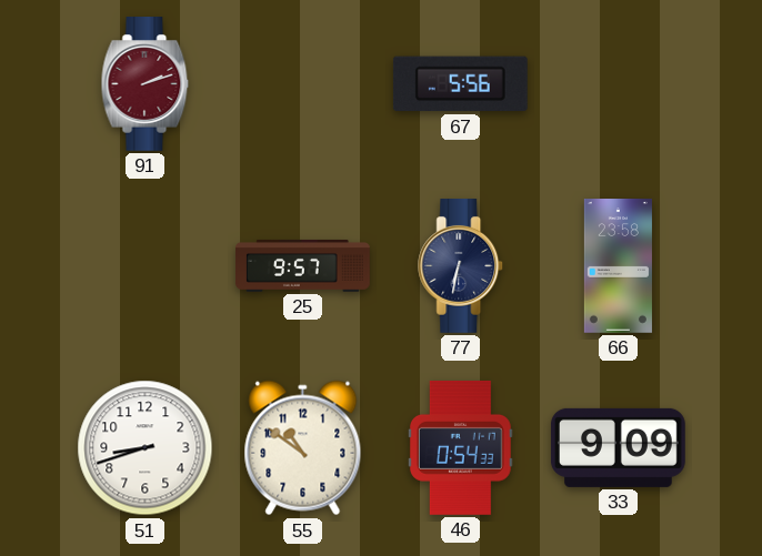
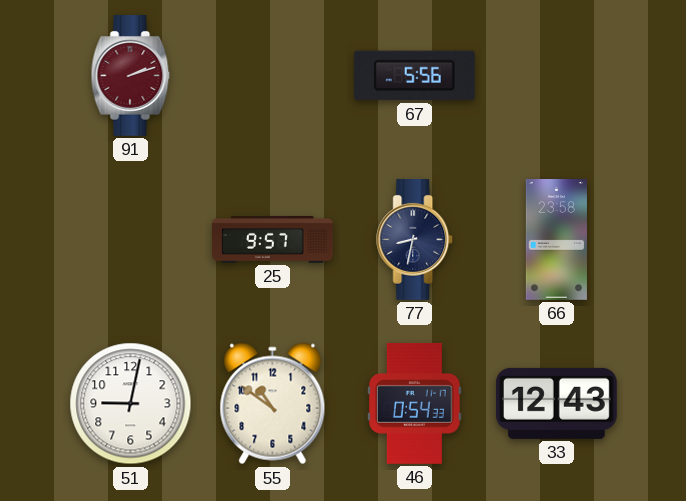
77: 6:32 -> 8:32 (415, 240)
51: 8:42 -> 9:02 (131, 404)
33: 9:09 -> 12:43 (557, 403)
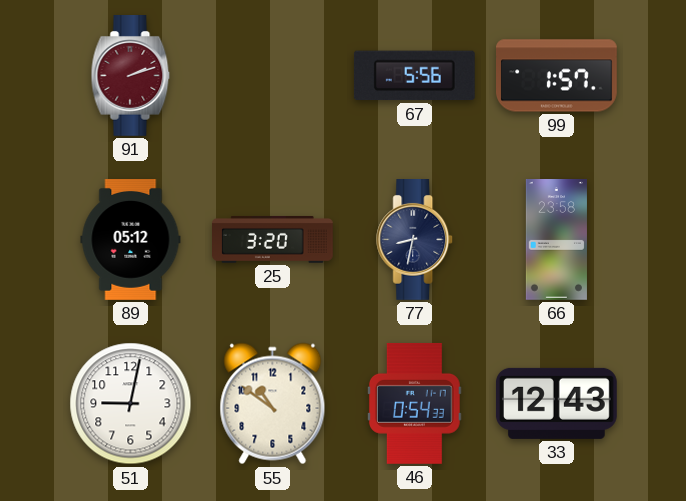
99: none -> 1:57 (557, 76)
89: none -> 05:12 (131, 240)
25: 9:57 -> 3:20 (273, 239)
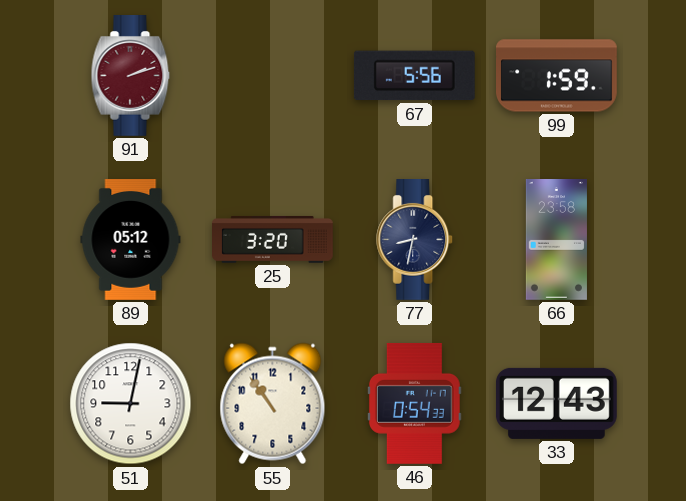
99: 1:57 -> 1:59 (557, 76)
55: 10:51 -> 10:54 (273, 404)
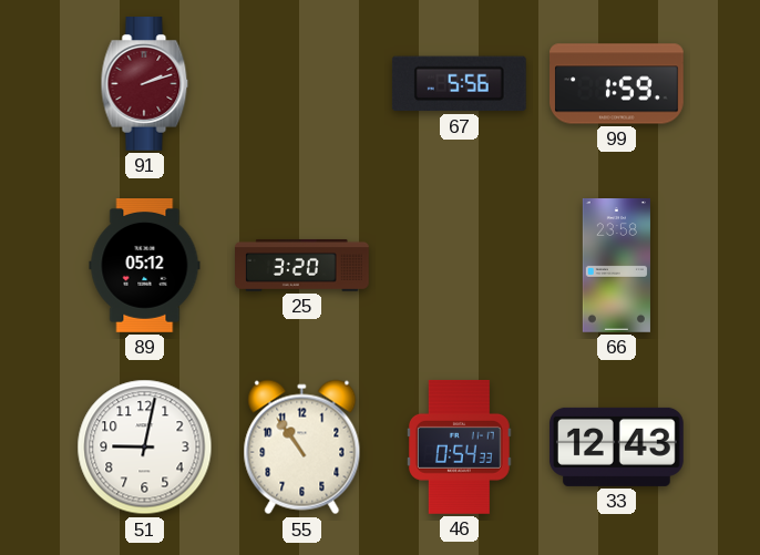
77: 8:32 -> none (415, 240)
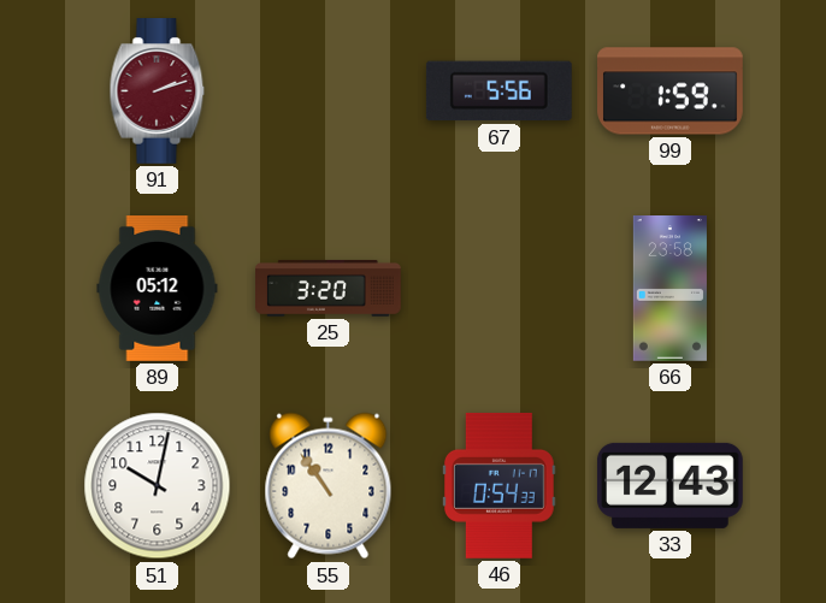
51: 9:02 -> 10:02 (158, 486)
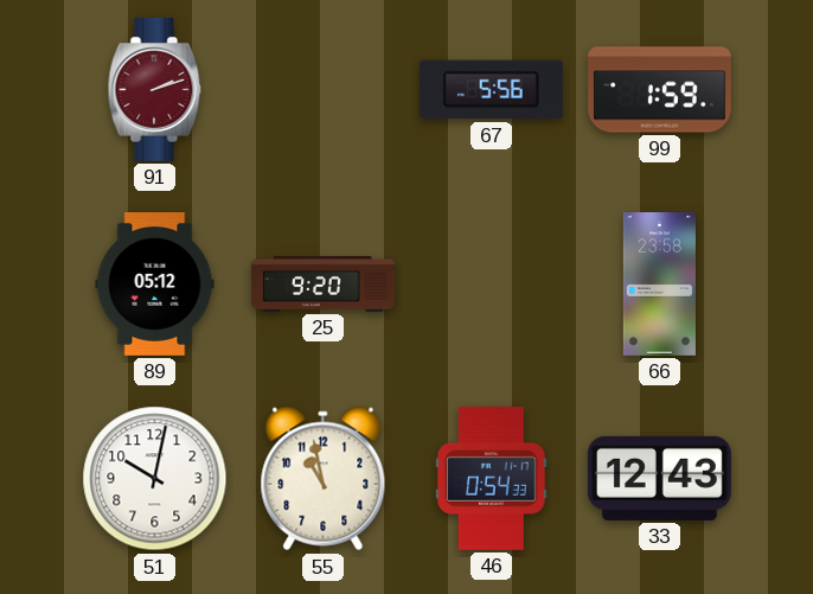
25: 3:20 -> 9:20 (324, 283)
55: 10:54 -> 10:58 (324, 479)
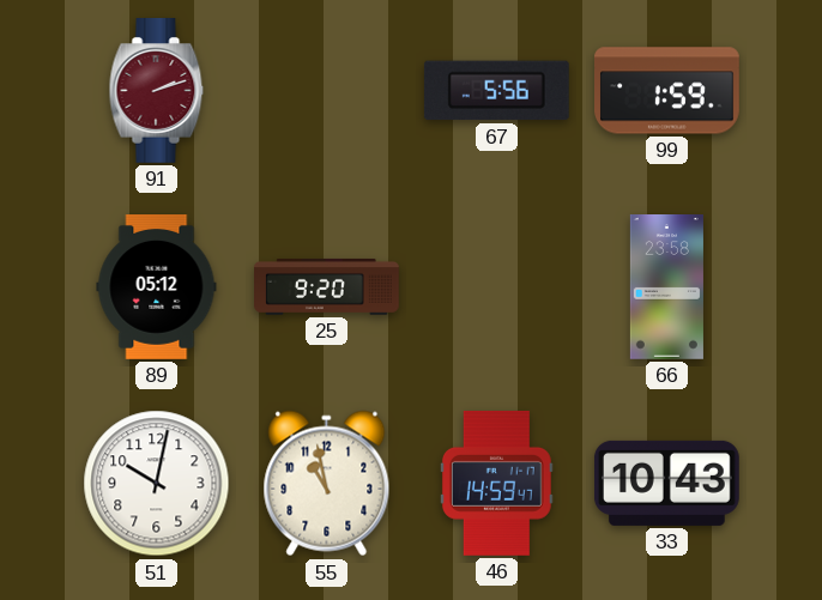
46: 0:54 -> 14:59 (496, 483)
33: 12:43 -> 10:43 (667, 483)
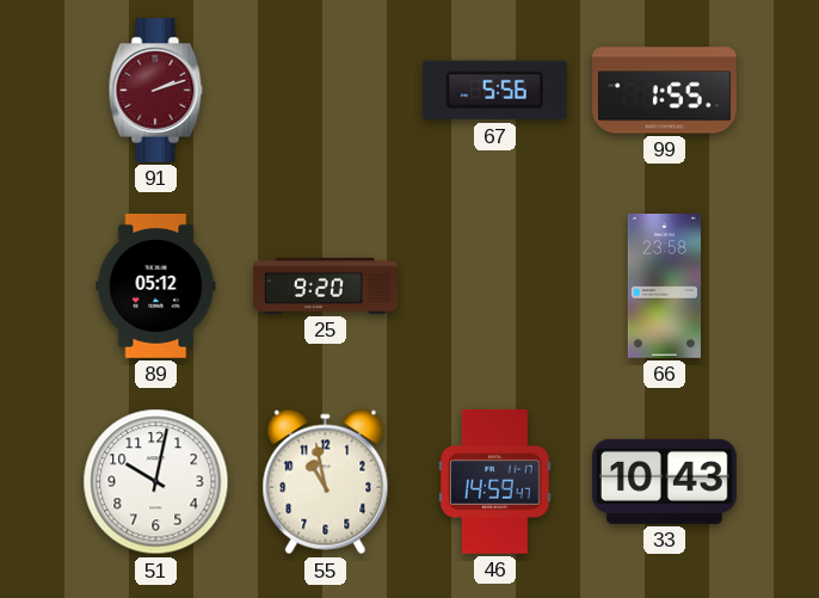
99: 1:59 -> 1:55 (665, 91)
